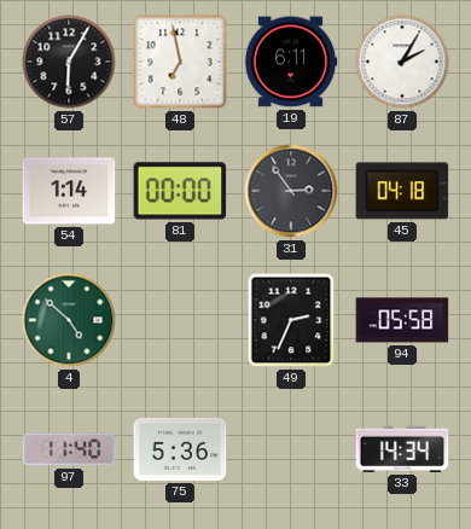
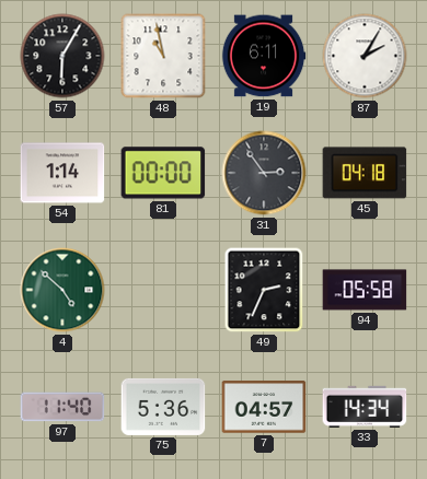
48: 6:58 -> 10:58 (163, 56)
7: none -> 04:57 (264, 407)
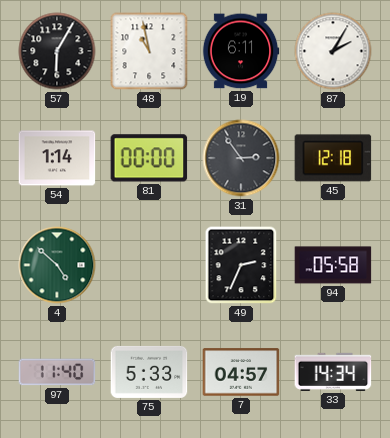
45: 04:18 -> 12:18 (333, 158)
75: 5:36 -> 5:33 (149, 372)
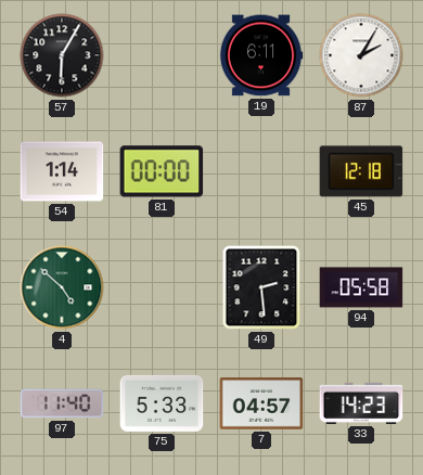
48: 10:58 -> none (149, 51)
31: 2:54 -> none (241, 158)
49: 2:34 -> 2:29 (261, 287)
33: 14:34 -> 14:23 (361, 403)
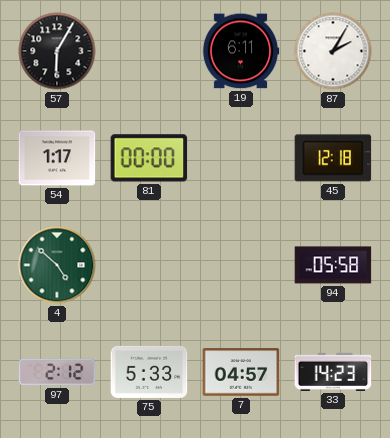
54: 1:14 -> 1:17 (57, 158)
49: 2:29 -> none (261, 287)
97: 11:40 -> 2:12 (57, 372)
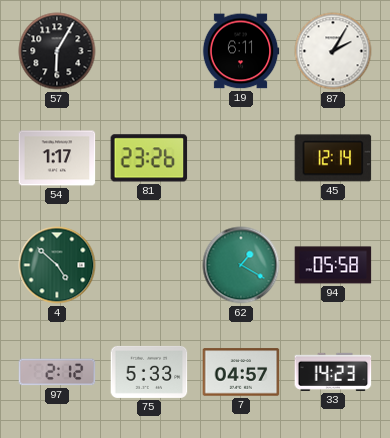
81: 00:00 -> 23:26 (149, 158)
45: 12:18 -> 12:14 (333, 158)
62: none -> 1:20 (241, 265)
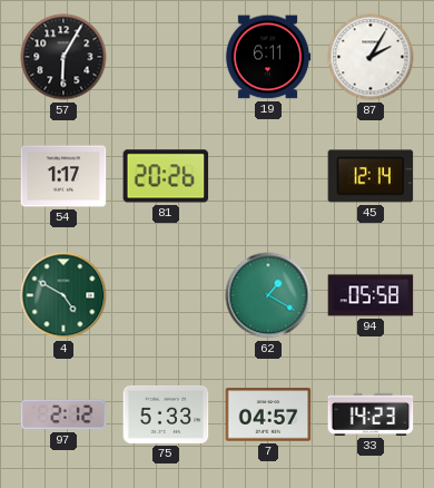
81: 23:26 -> 20:26 (166, 176)
4: 4:52 -> 4:50 (63, 295)
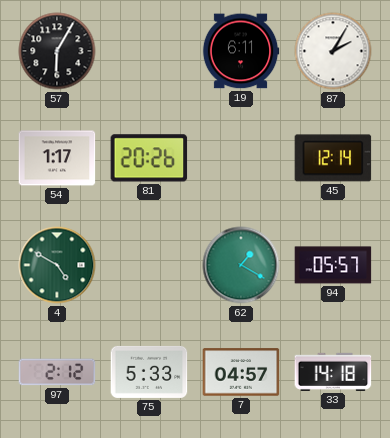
94: 05:58 -> 05:57 (333, 265)
33: 14:23 -> 14:18 (333, 372)
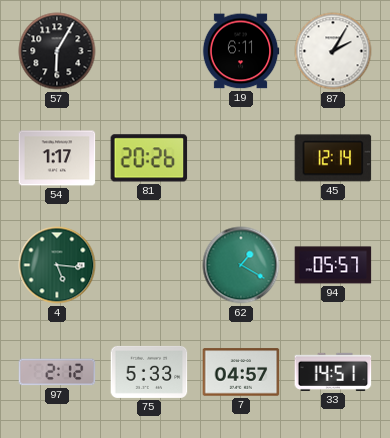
4: 4:50 -> 5:16 (57, 265)
33: 14:18 -> 14:51 (333, 372)
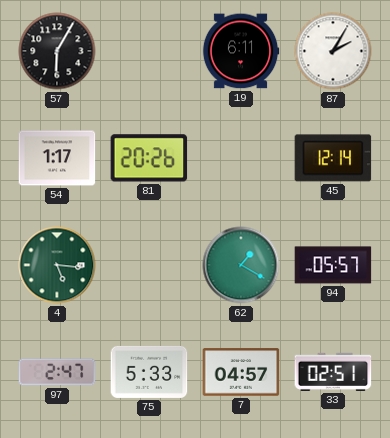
97: 2:12 -> 2:47 (57, 372)
33: 14:51 -> 02:51 (333, 372)
